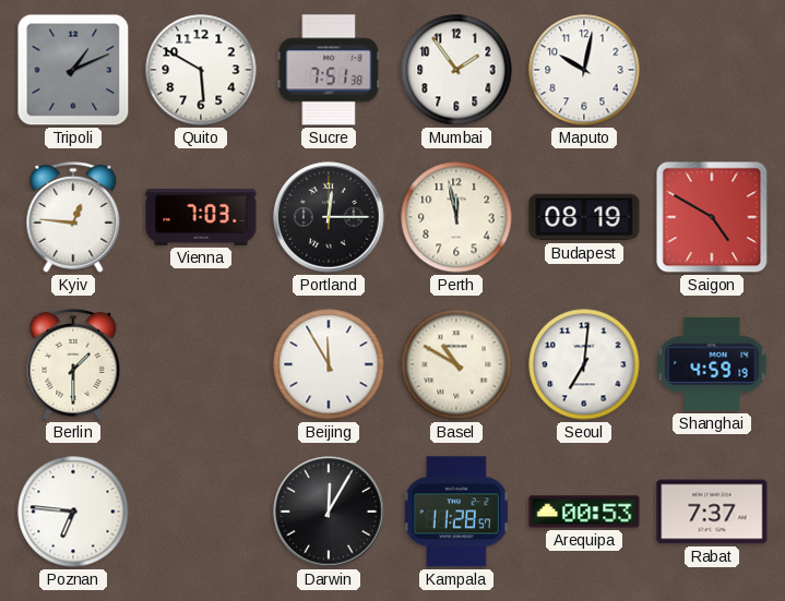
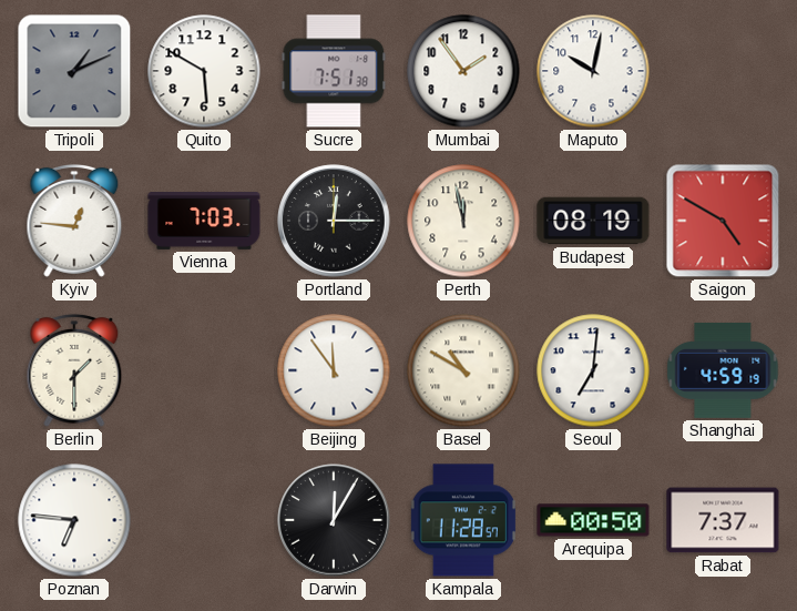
Beijing: 11:55 -> 11:54 (334, 370)
Arequipa: 00:53 -> 00:50 (593, 520)
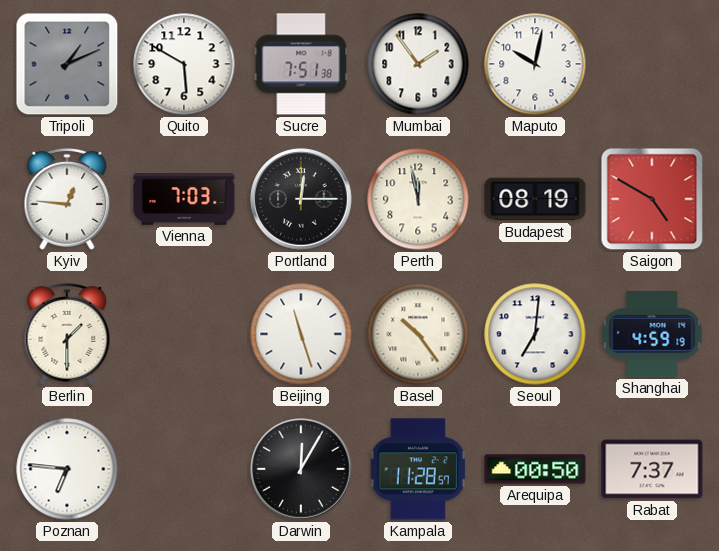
Beijing: 11:54 -> 11:27 (301, 334)
Basel: 10:50 -> 10:24 (418, 334)
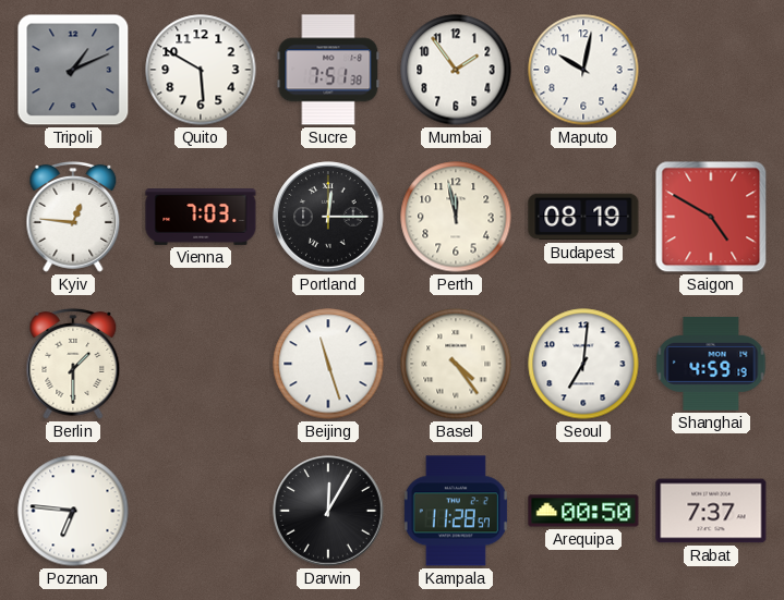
Basel: 10:24 -> 4:24 (456, 364)
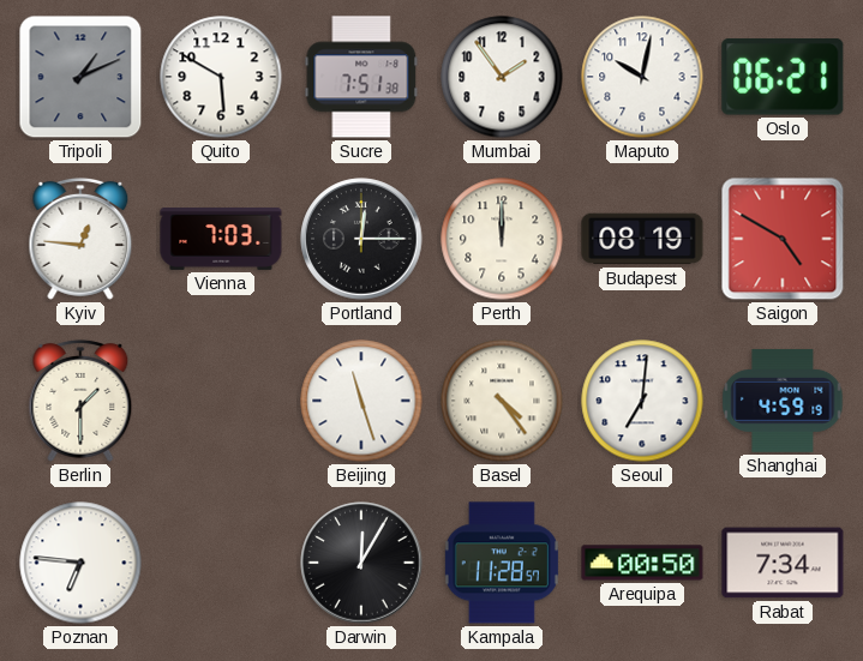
Oslo: none -> 06:21 (783, 77)
Perth: 11:58 -> 12:00 (502, 239)
Rabat: 7:37 -> 7:34 (783, 563)
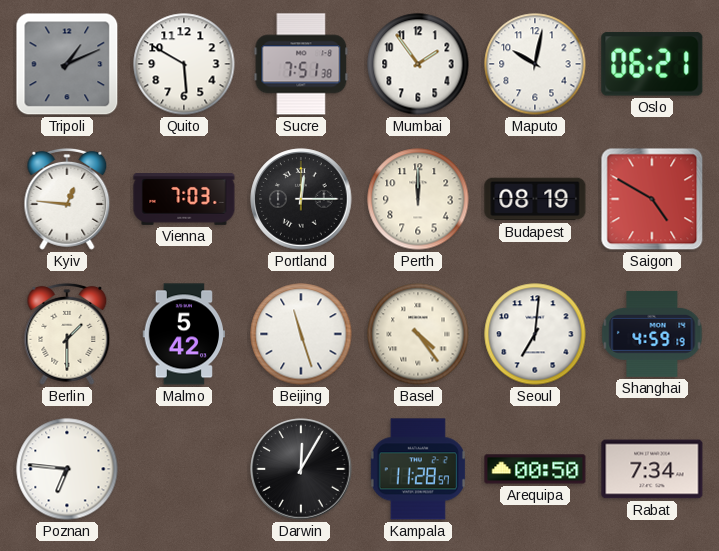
Malmo: none -> 5:42 (184, 334)
